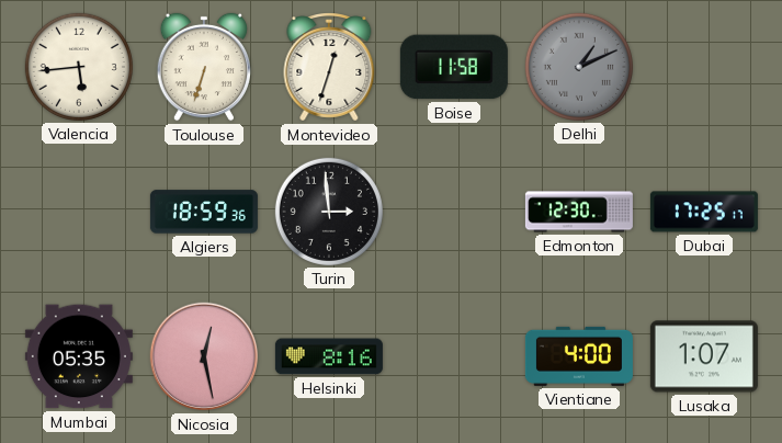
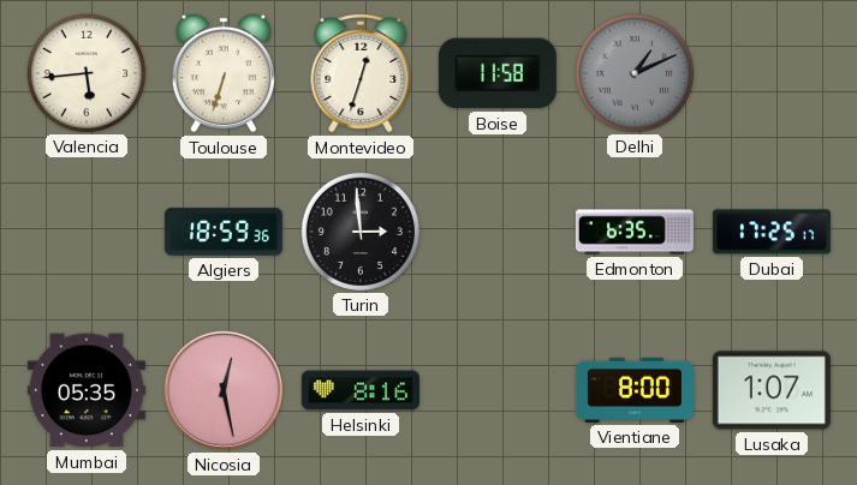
Edmonton: 12:30 -> 6:35 (635, 232)
Vientiane: 4:00 -> 8:00 (635, 390)
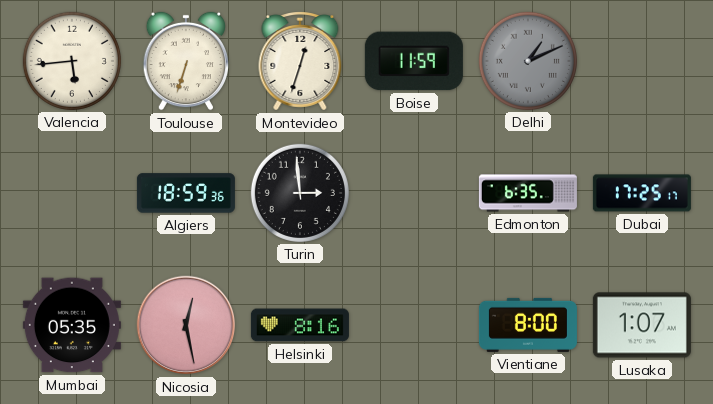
Boise: 11:58 -> 11:59 (414, 61)
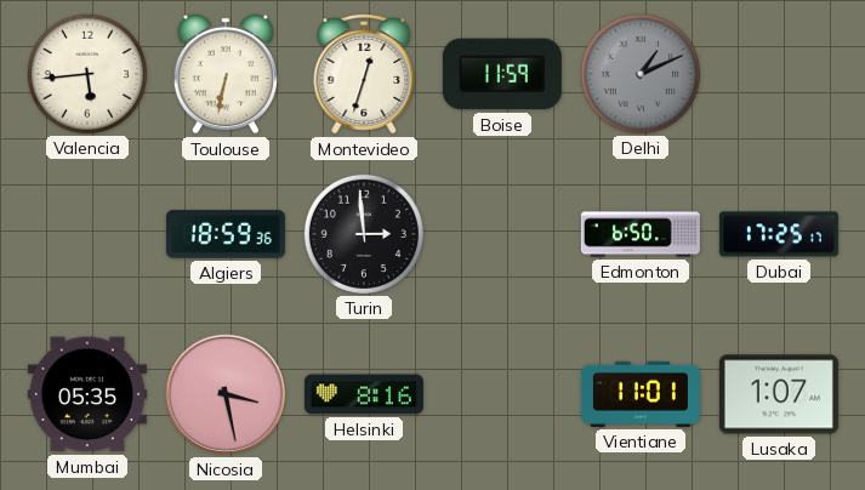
Toulouse: 6:33 -> 6:32 (224, 74)
Edmonton: 6:35 -> 6:50 (641, 234)
Nicosia: 12:28 -> 3:28 (226, 394)
Vientiane: 8:00 -> 11:01 (641, 394)
